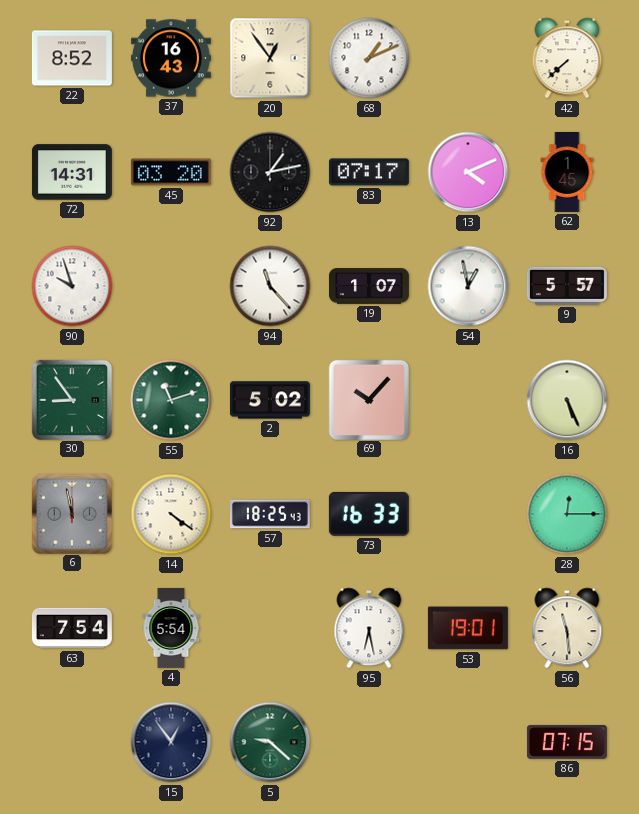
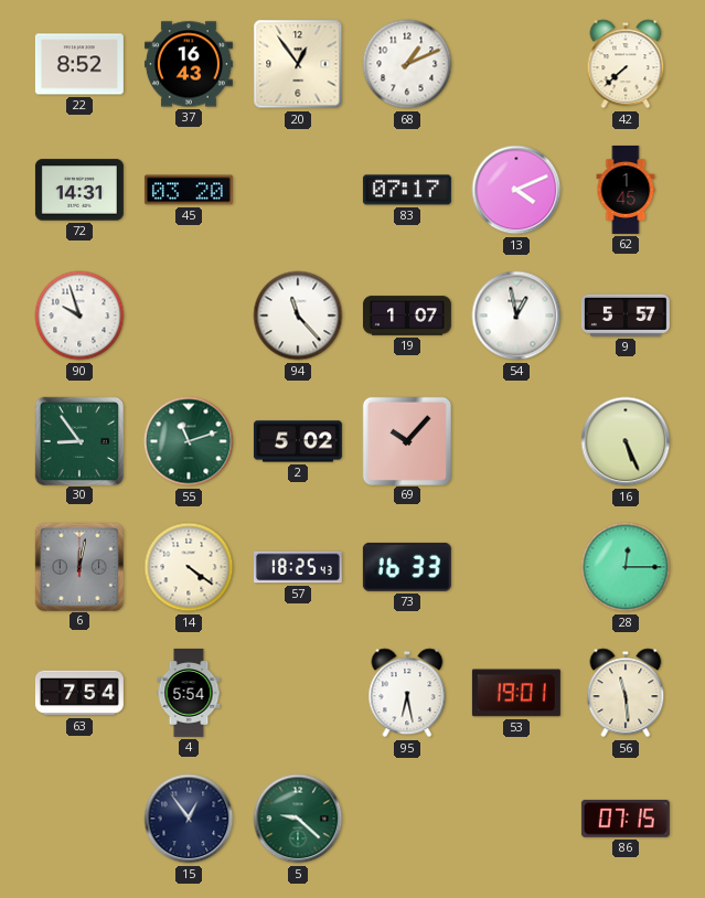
92: 1:13 -> none (270, 172)
6: 11:58 -> 12:02 (78, 566)
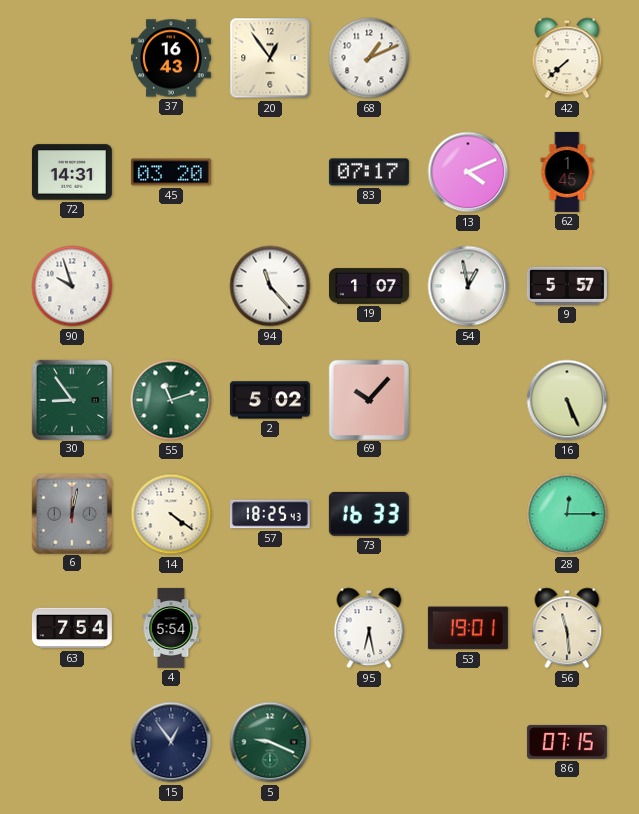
22: 8:52 -> none (79, 64)
5: 9:22 -> 9:19 (270, 742)
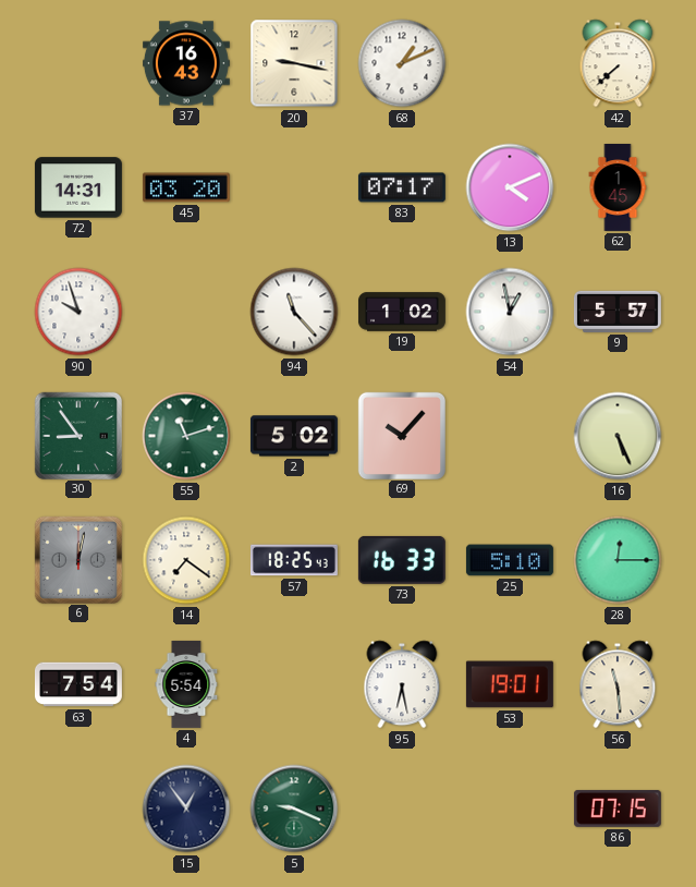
20: 12:54 -> 9:17 (294, 63)
19: 1:07 -> 1:02 (402, 312)
14: 4:21 -> 7:21 (186, 560)
25: none -> 5:10 (510, 560)
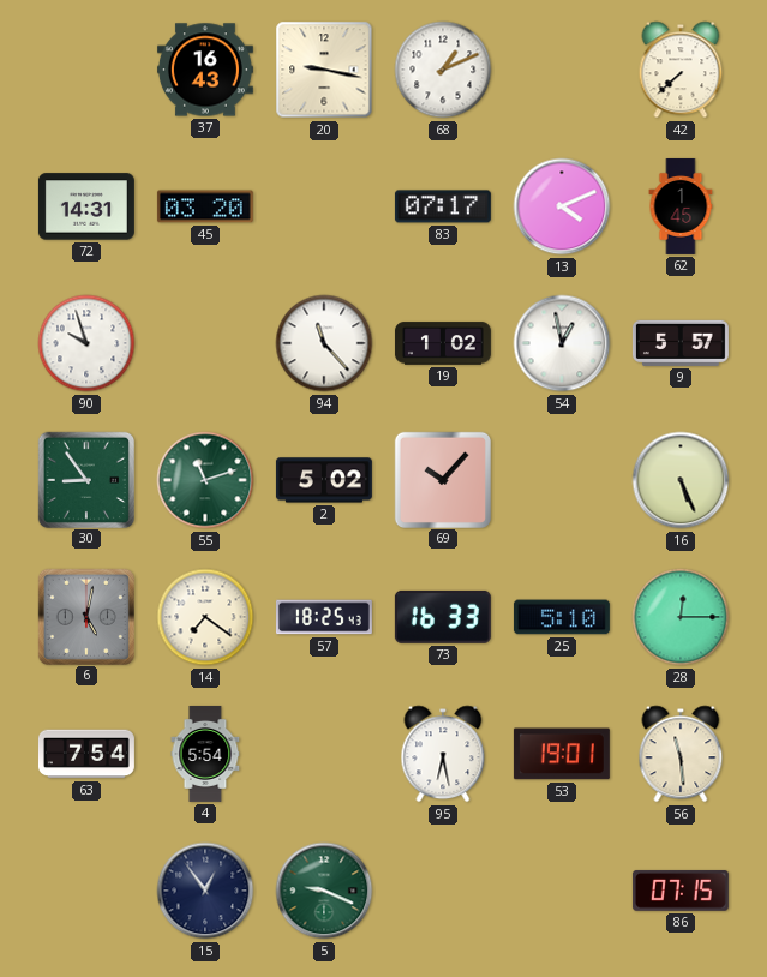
6: 12:02 -> 5:02 (85, 616)
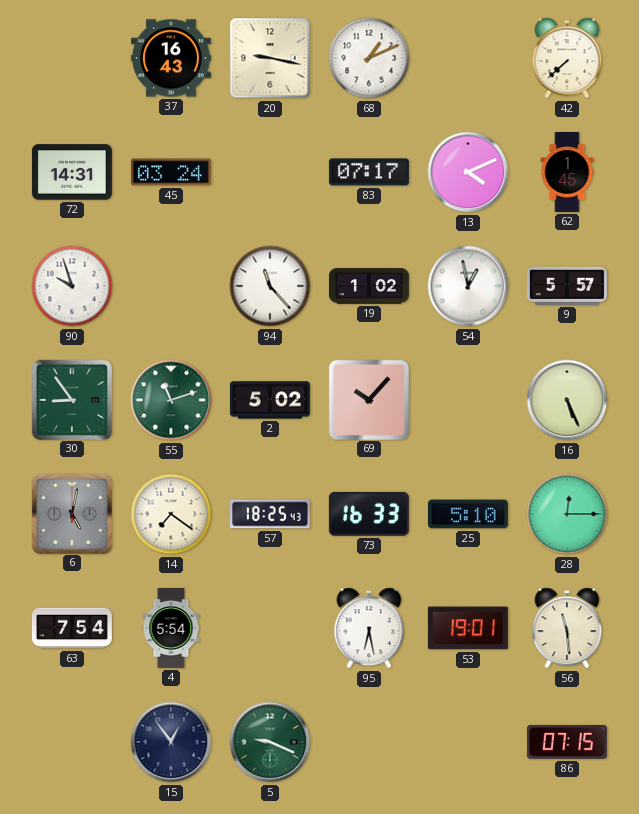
45: 03:20 -> 03:24 (171, 172)
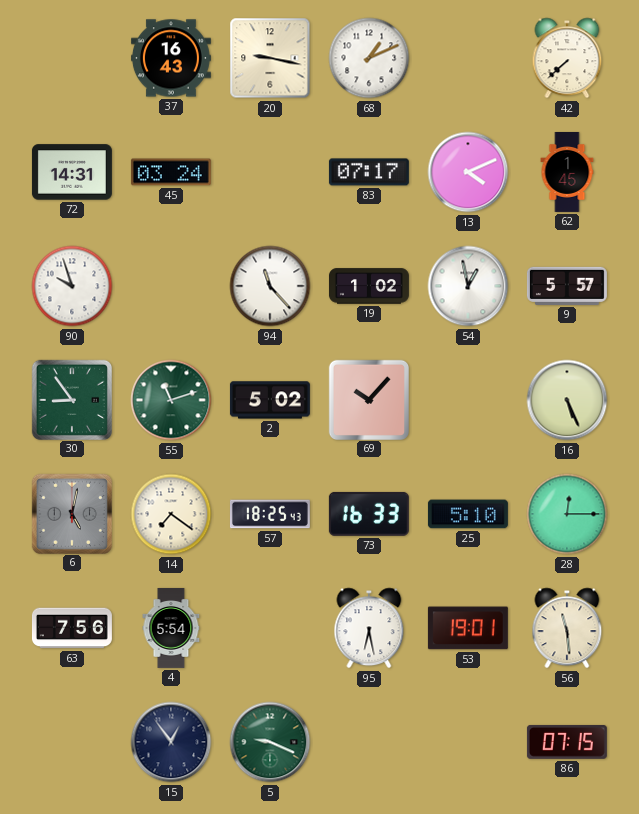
63: 7:54 -> 7:56 (72, 628)
